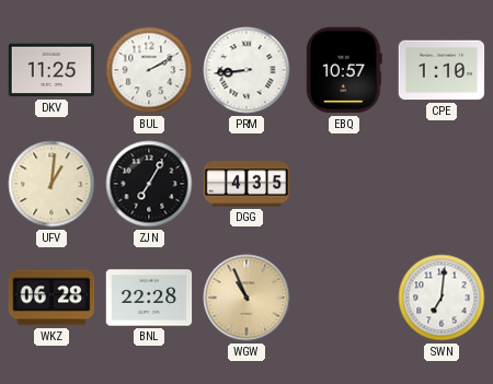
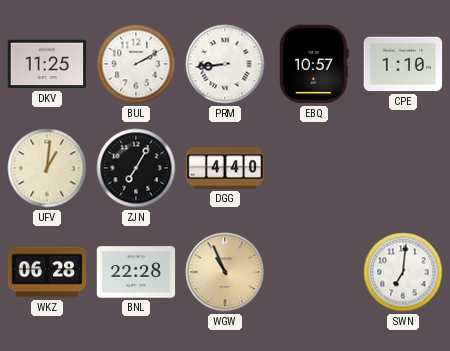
DGG: 4:35 -> 4:40 (225, 168)
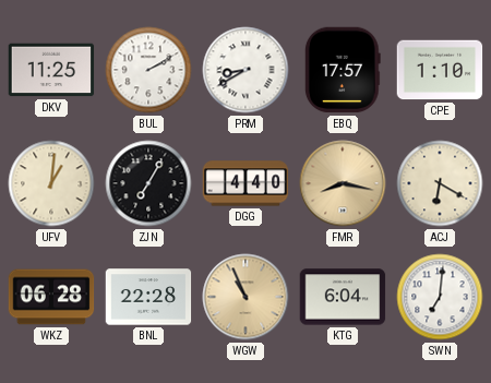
PRM: 8:44 -> 8:40 (245, 70)
EBQ: 10:57 -> 17:57 (343, 70)
FMR: none -> 8:17 (343, 183)
ACJ: none -> 6:20 (440, 183)
KTG: none -> 6:04 (343, 297)
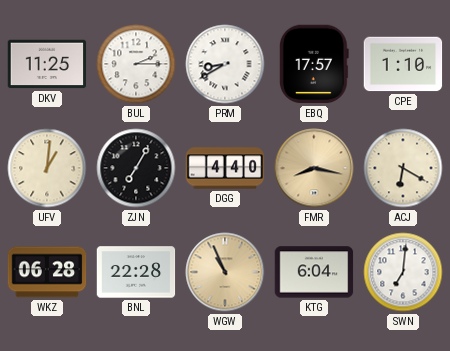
BUL: 2:10 -> 2:15 (136, 64)
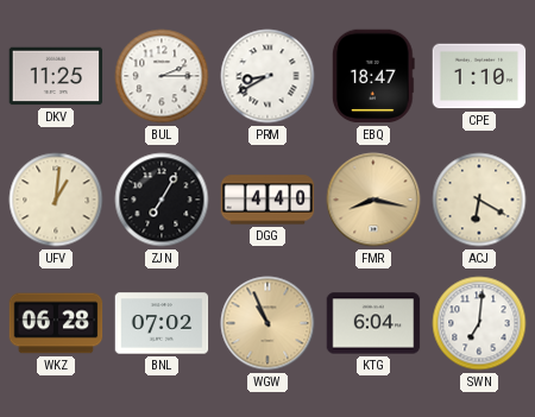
EBQ: 17:57 -> 18:47 (373, 76)
BNL: 22:28 -> 07:02 (162, 323)
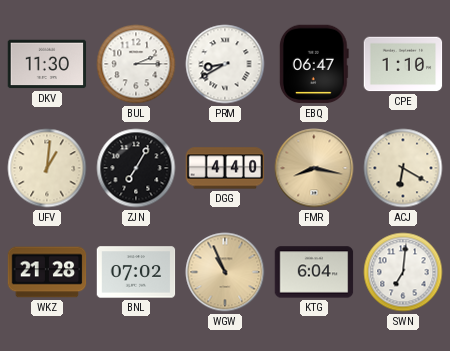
DKV: 11:25 -> 11:30 (47, 64)
EBQ: 18:47 -> 06:47 (314, 64)
WKZ: 06:28 -> 21:28 (47, 272)
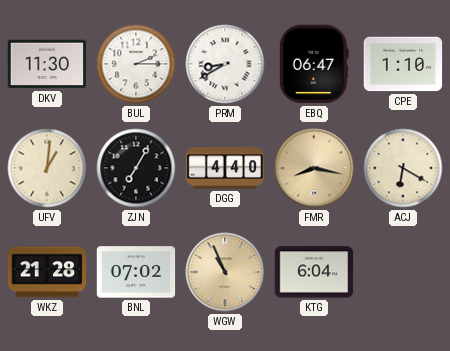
SWN: 7:01 -> none (403, 272)
